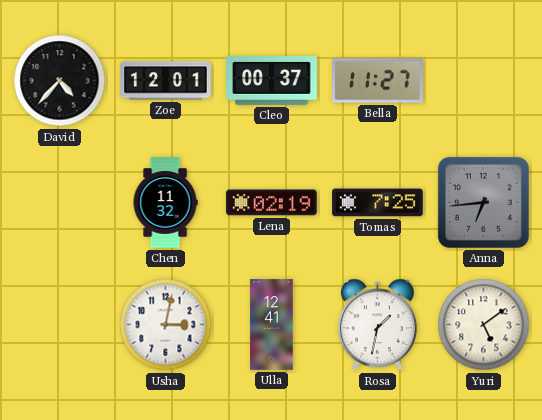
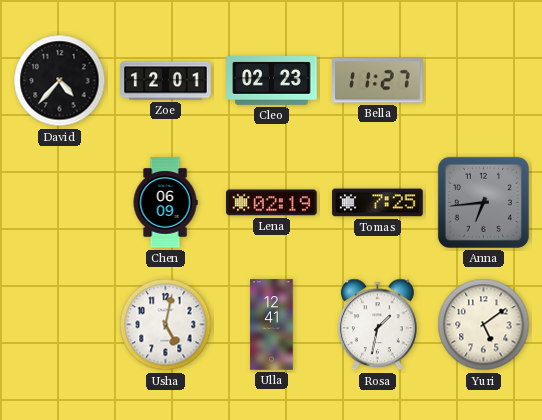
Cleo: 00:37 -> 02:23 (272, 81)
Chen: 11:32 -> 06:09 (165, 203)
Usha: 3:02 -> 5:02 (166, 325)
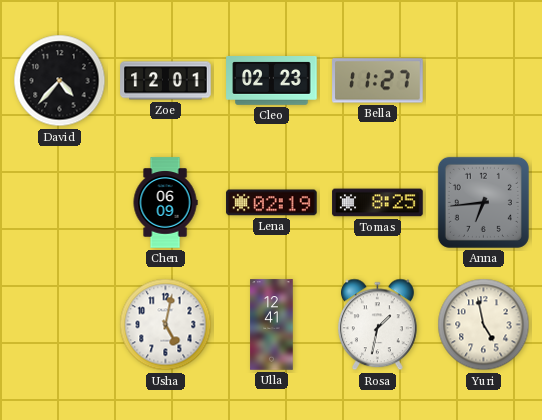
Tomas: 7:25 -> 8:25 (378, 203)
Yuri: 5:09 -> 4:58 (484, 325)
